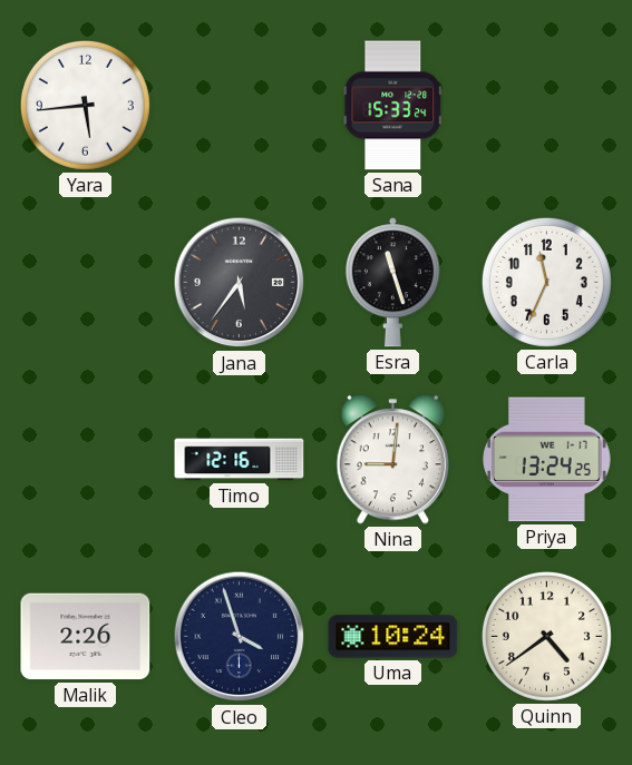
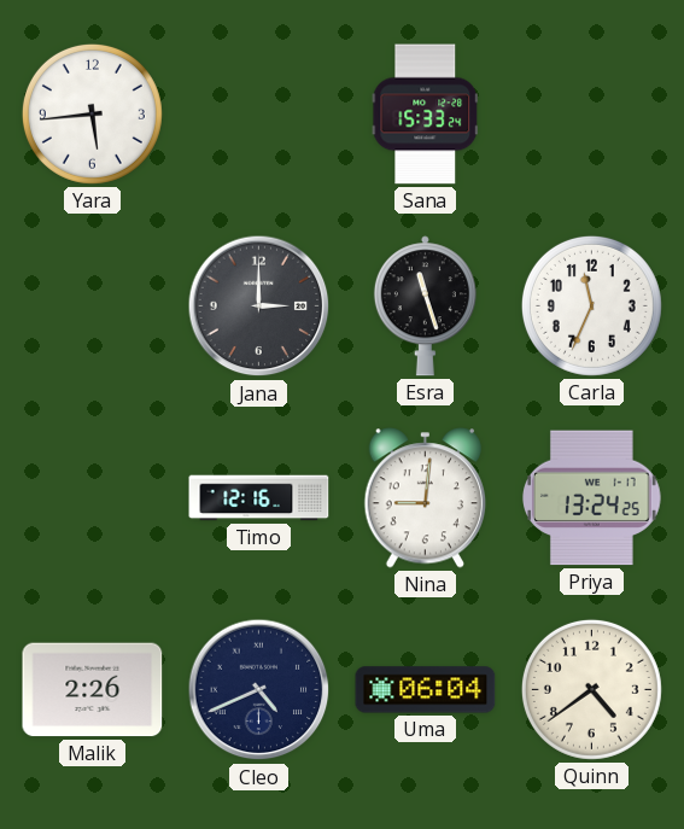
Jana: 5:36 -> 3:00 (259, 307)
Cleo: 3:57 -> 4:41 (259, 690)
Uma: 10:24 -> 06:04 (426, 690)
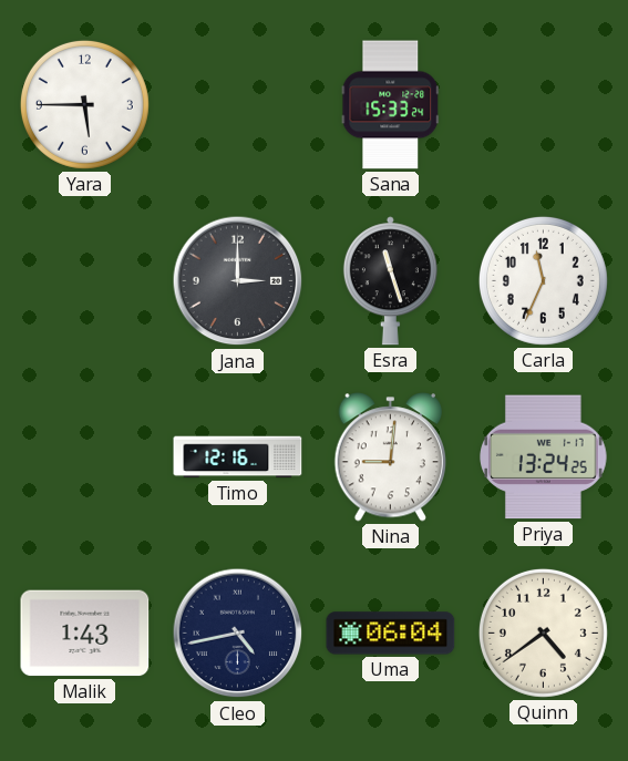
Yara: 5:44 -> 5:45 (84, 104)
Malik: 2:26 -> 1:43 (85, 634)
Cleo: 4:41 -> 4:43 (238, 634)
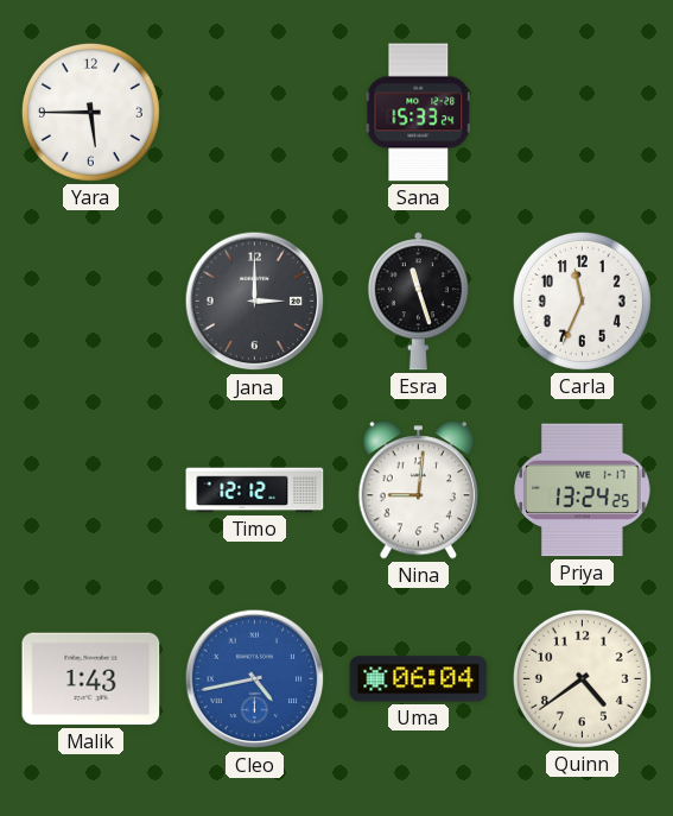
Timo: 12:16 -> 12:12 (255, 491)
Cleo dial: navy -> blue (255, 679)
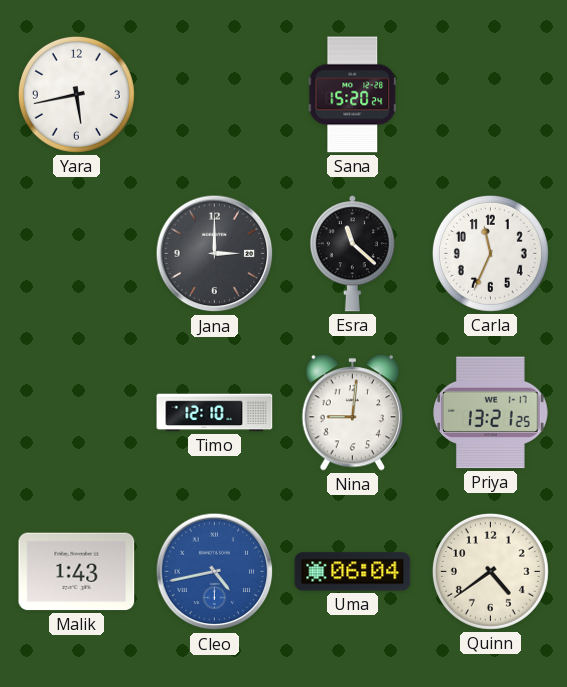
Yara: 5:45 -> 5:43 (76, 94)
Sana: 15:33 -> 15:20 (353, 95)
Esra: 11:27 -> 11:22 (352, 254)
Timo: 12:12 -> 12:10 (215, 413)
Priya: 13:24 -> 13:21 (491, 413)
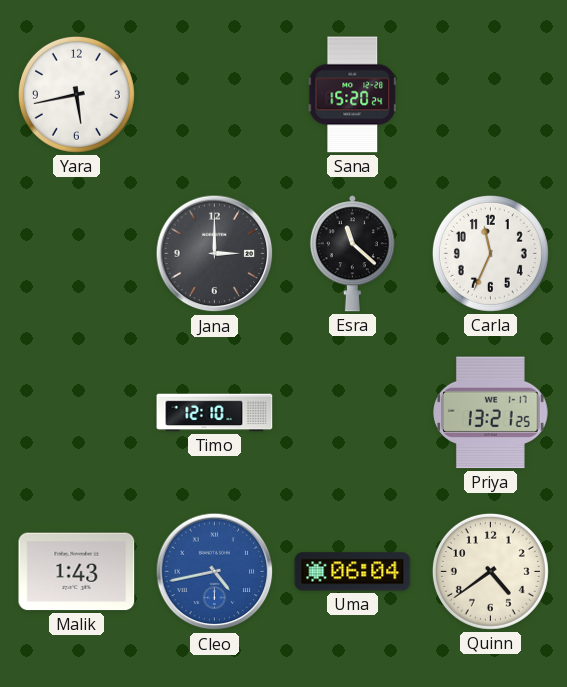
Nina: 9:01 -> none (353, 413)
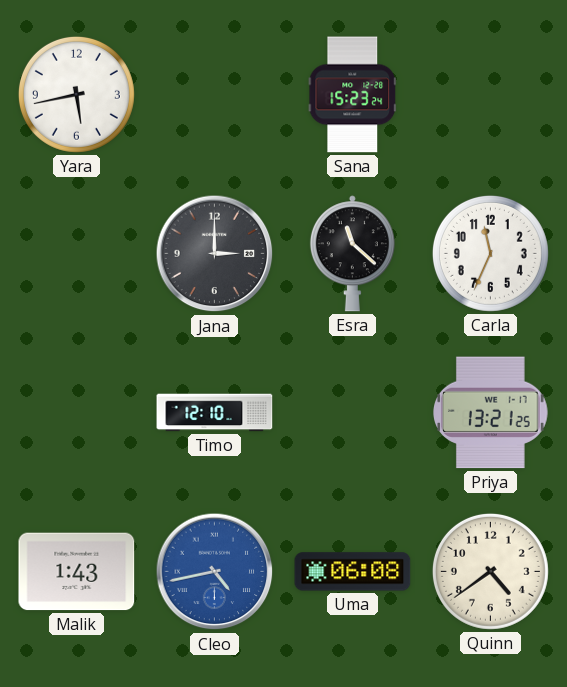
Sana: 15:20 -> 15:23 (353, 95)
Uma: 06:04 -> 06:08 (353, 572)
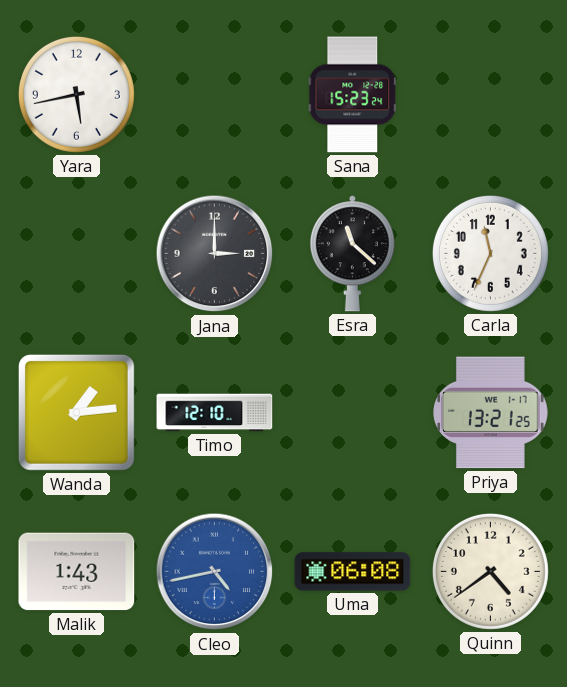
Wanda: none -> 1:14 (76, 412)
